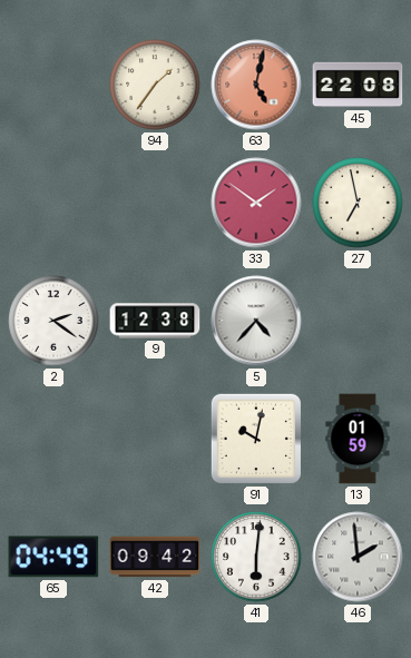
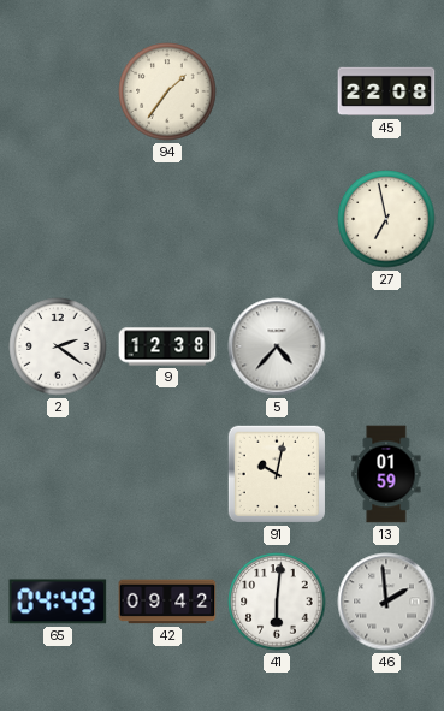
63: 5:02 -> none (256, 85)
33: 1:51 -> none (256, 203)
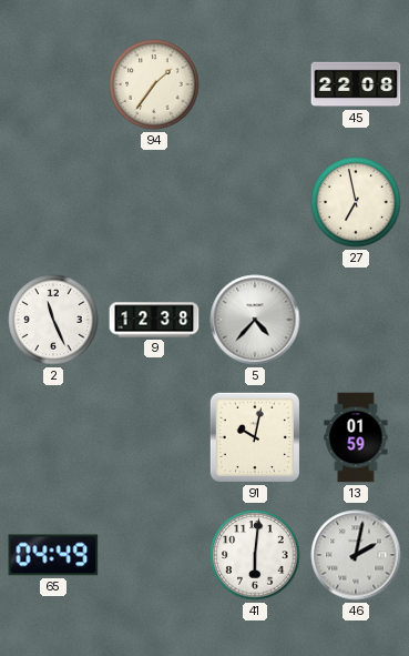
2: 2:21 -> 11:26 (53, 320)
42: 09:42 -> none (167, 602)
46: 1:59 -> 2:02 (356, 555)
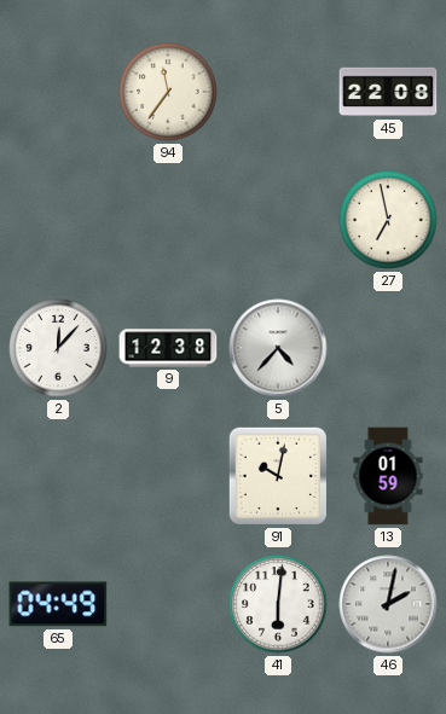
94: 1:36 -> 11:36 (168, 92)
2: 11:26 -> 12:07 (58, 348)
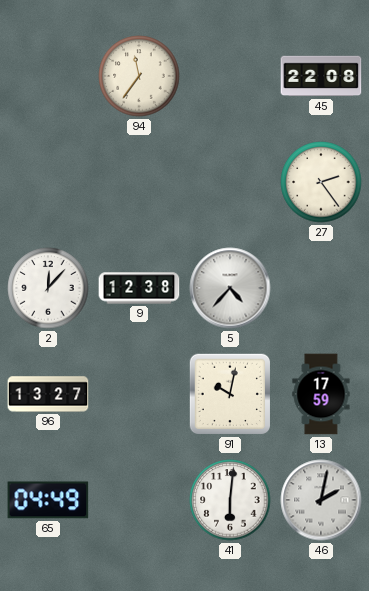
27: 6:58 -> 2:24 (321, 182)
96: none -> 13:27 (48, 394)
13: 01:59 -> 17:59 (321, 394)
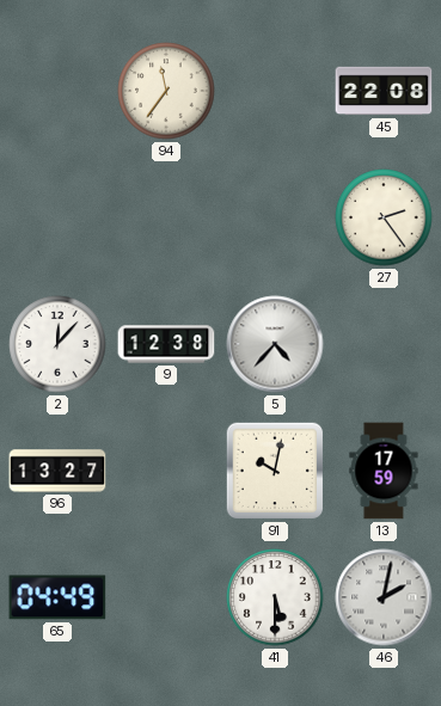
41: 6:01 -> 5:30 (275, 597)
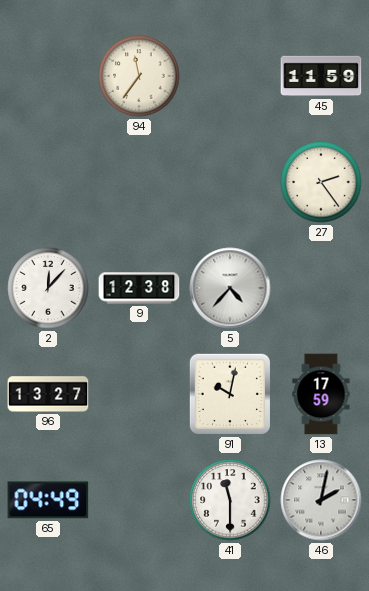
45: 22:08 -> 11:59 (321, 76)
41: 5:30 -> 11:30 (230, 500)
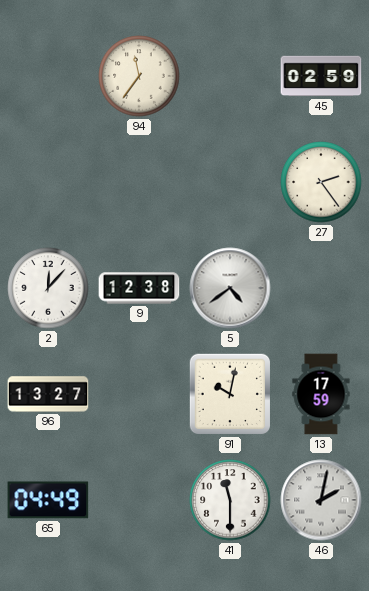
45: 11:59 -> 02:59 (321, 76)
5: 4:37 -> 4:39 (230, 288)
